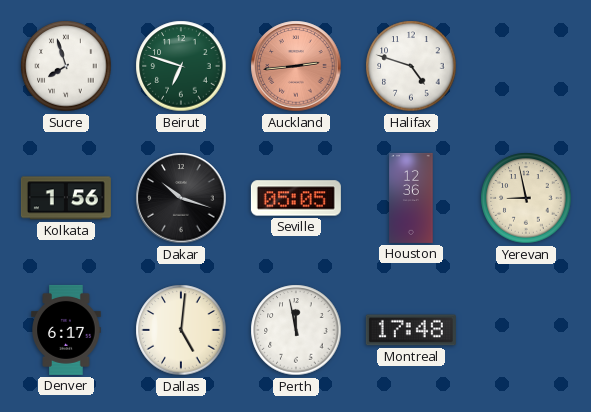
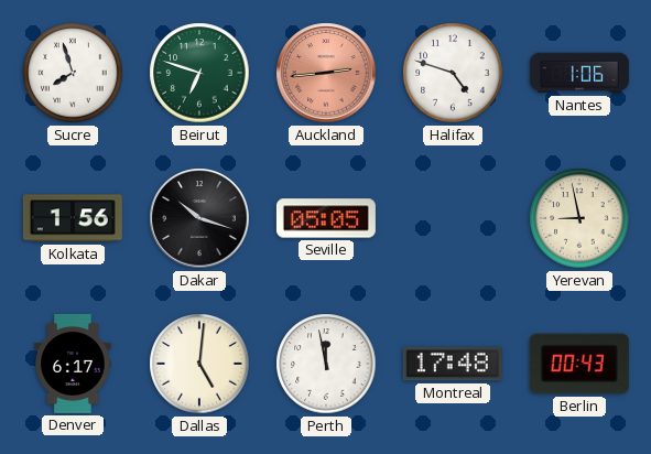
Nantes: none -> 1:06 (579, 73)
Houston: 12:36 -> none (411, 198)
Berlin: none -> 00:43 (579, 364)
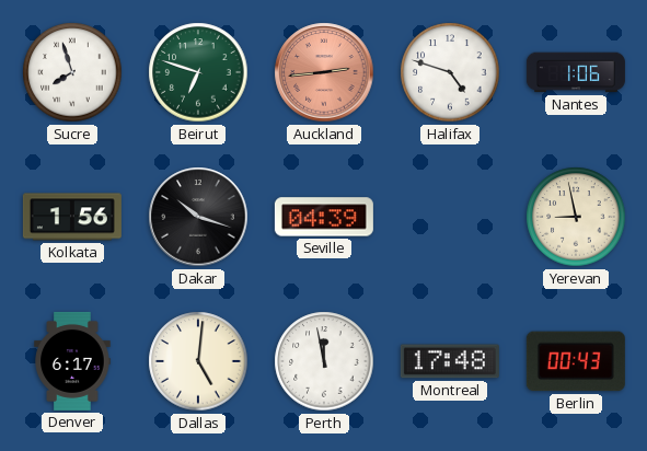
Seville: 05:05 -> 04:39 (324, 217)
